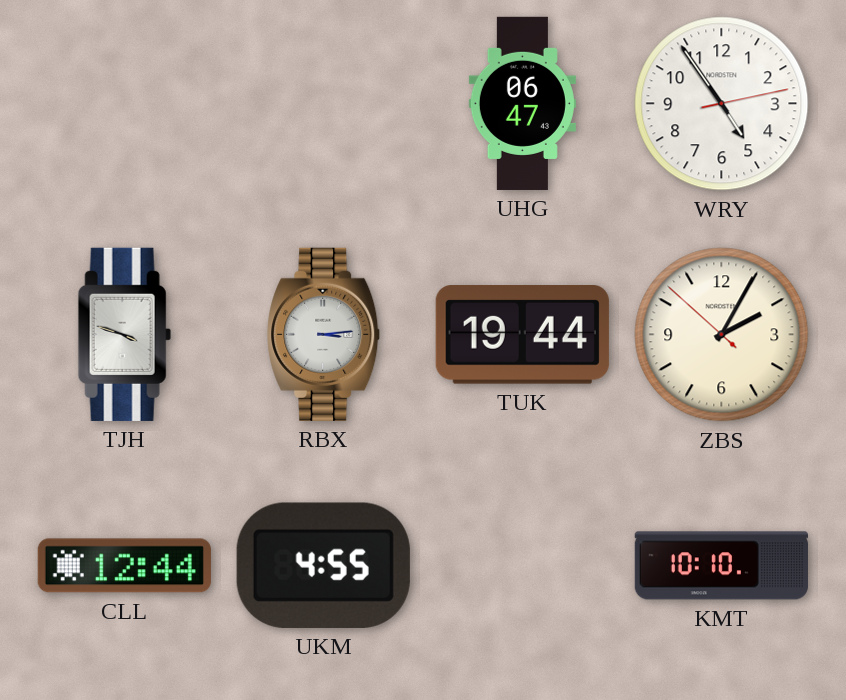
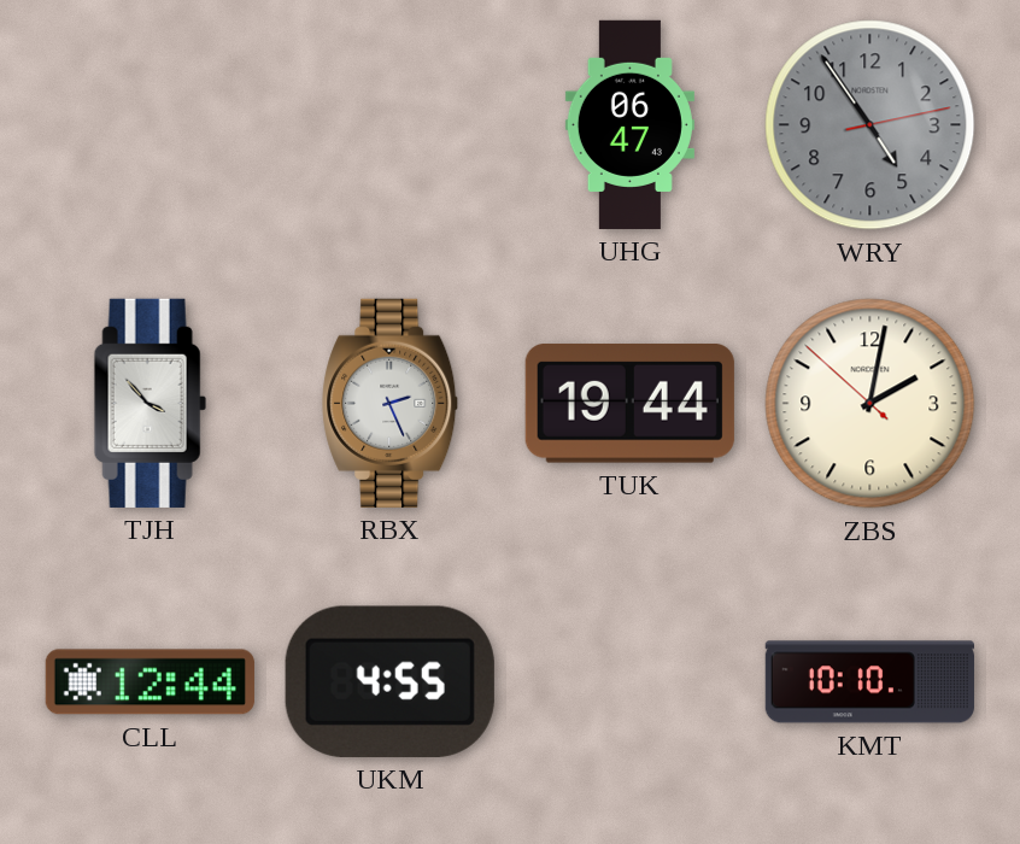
WRY dial: white -> grey (870, 125)
TJH: 3:48 -> 3:53 (150, 403)
RBX: 3:14 -> 2:26 (391, 403)
ZBS: 2:04 -> 2:01 (870, 404)
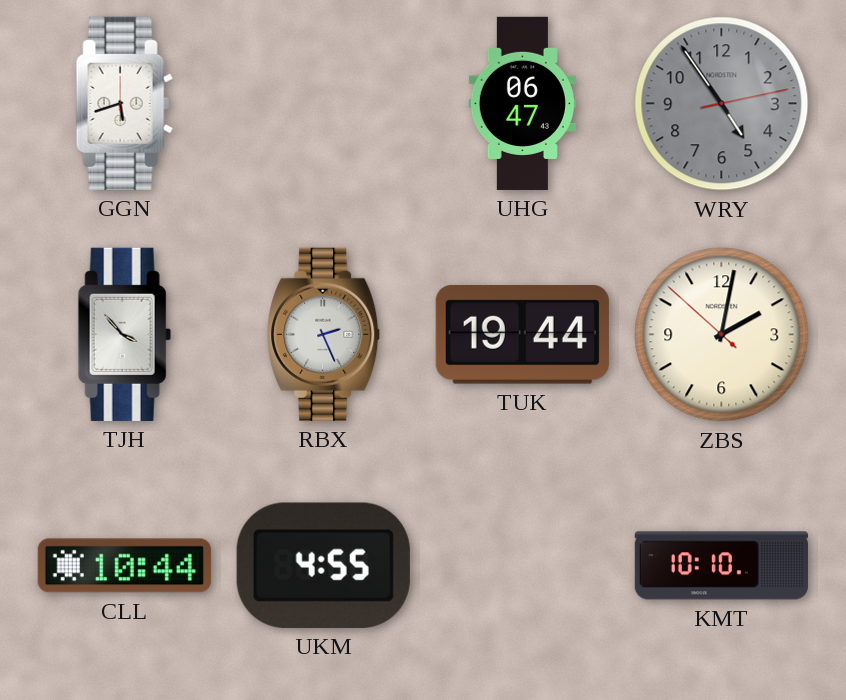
GGN: none -> 5:42 (124, 103)
CLL: 12:44 -> 10:44 (124, 566)
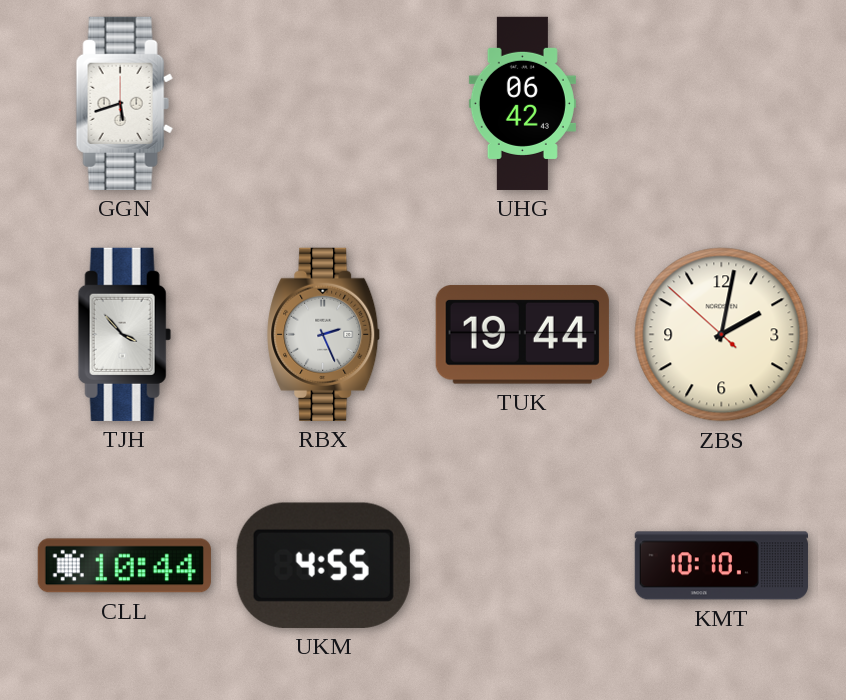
UHG: 06:47 -> 06:42 (522, 103)
WRY: 4:54 -> none (722, 104)
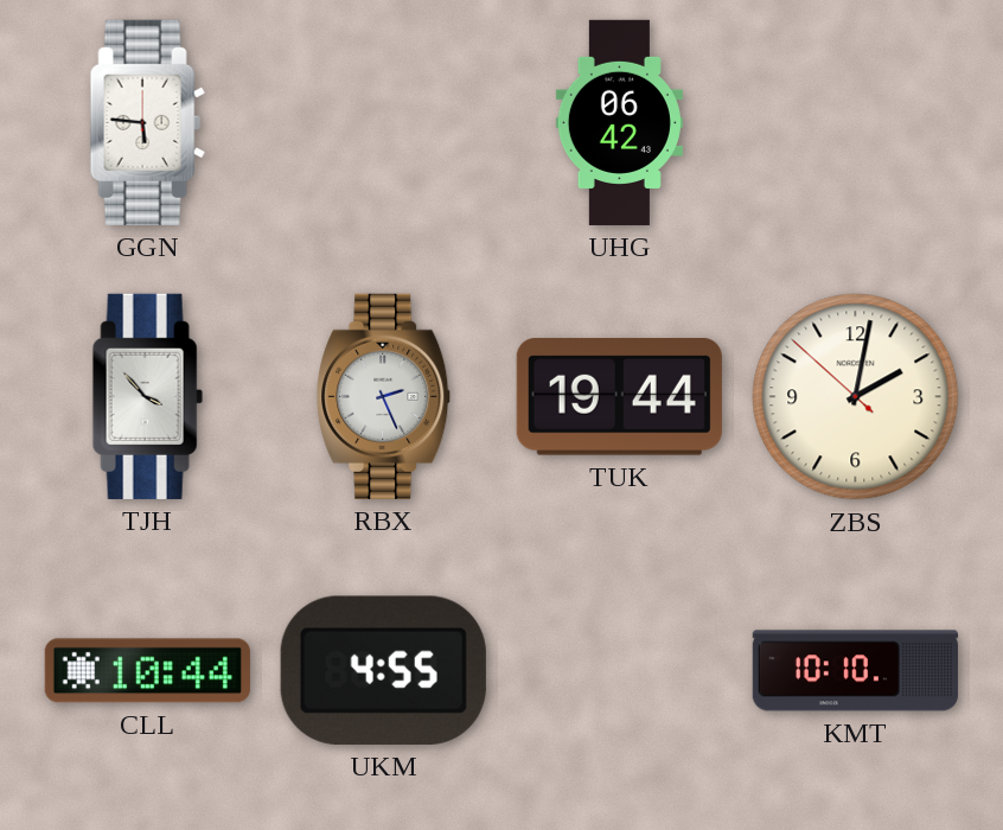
GGN: 5:42 -> 5:46 (147, 122)
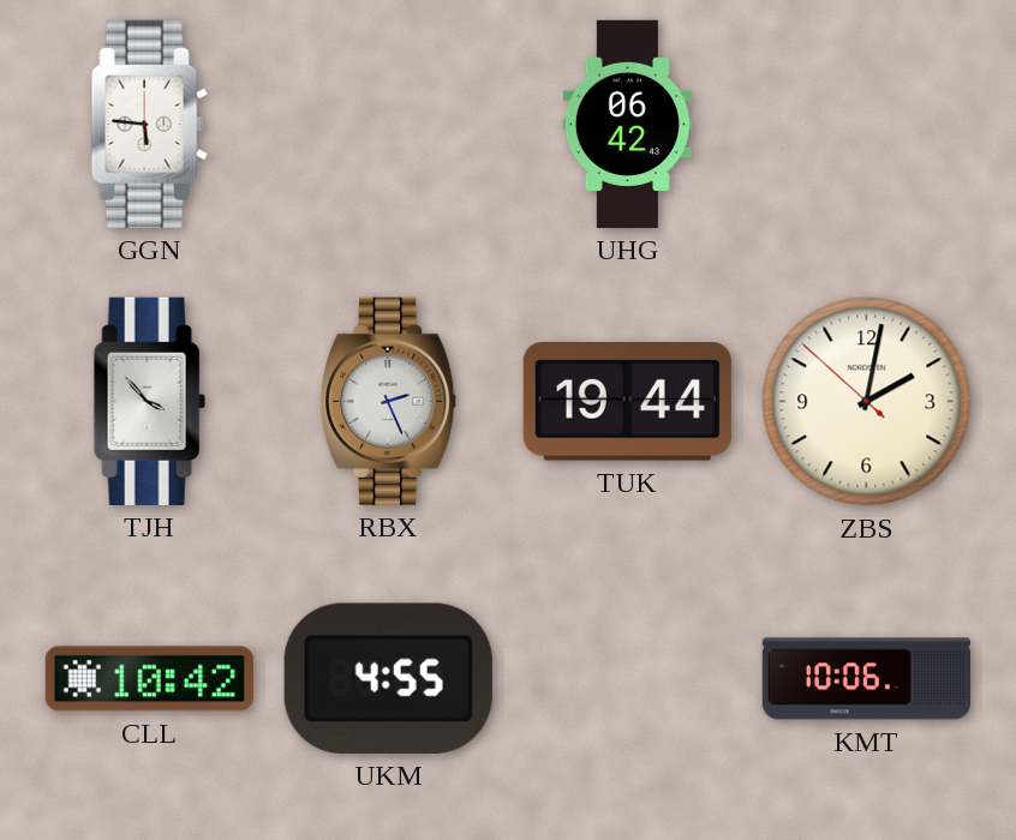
CLL: 10:44 -> 10:42 (149, 679)
KMT: 10:10 -> 10:06 (866, 679)
